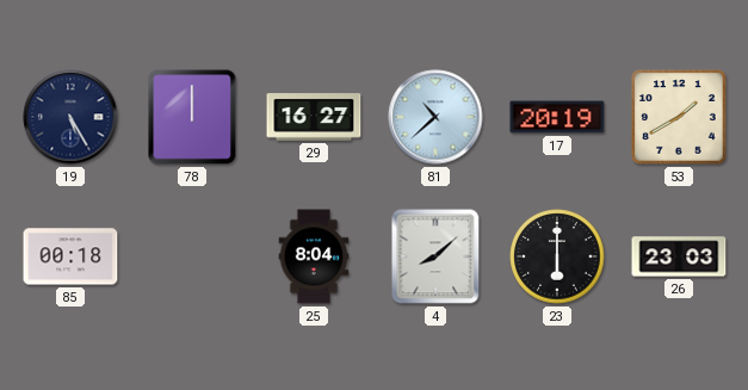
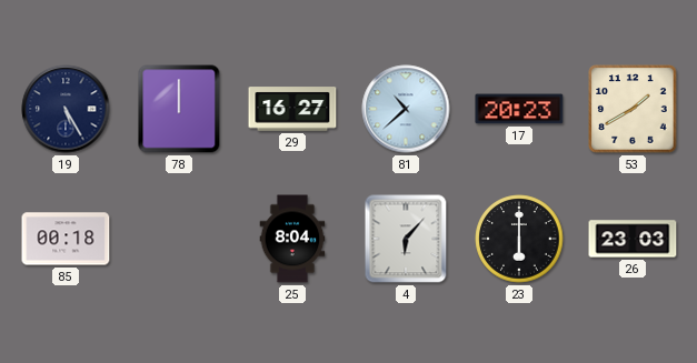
17: 20:19 -> 20:23 (519, 109)
4: 8:08 -> 6:07 (406, 239)
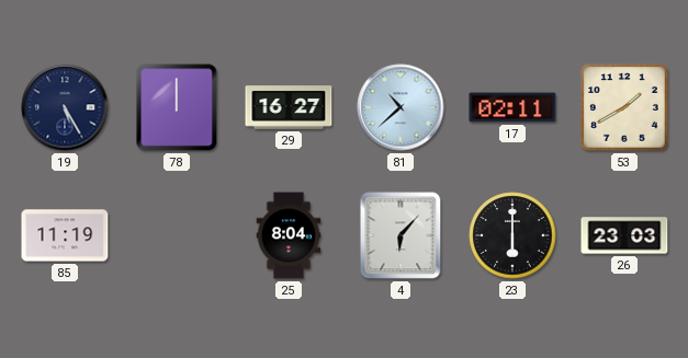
17: 20:23 -> 02:11 (512, 107)
85: 00:18 -> 11:19 (65, 235)
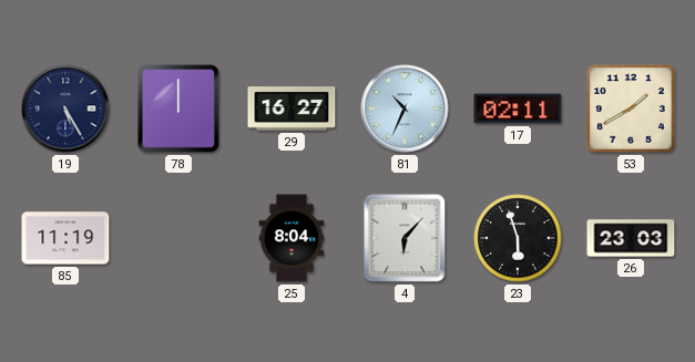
81: 10:38 -> 10:34 (405, 108)
23: 6:00 -> 5:57 (518, 238)
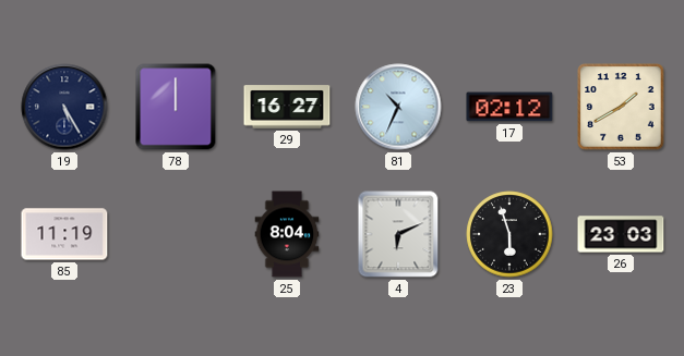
17: 02:11 -> 02:12 (509, 107)
4: 6:07 -> 6:11 (398, 234)
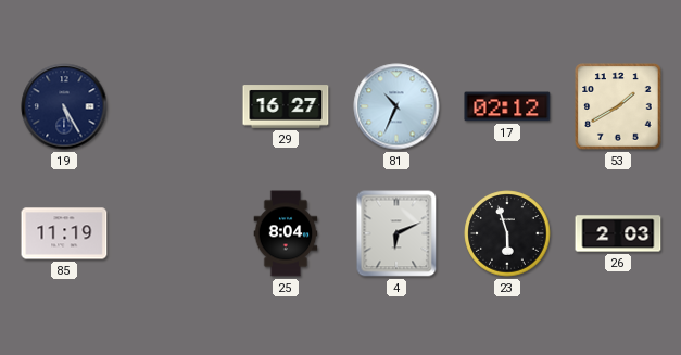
78: 12:00 -> none (176, 107)
26: 23:03 -> 2:03 (618, 233)
